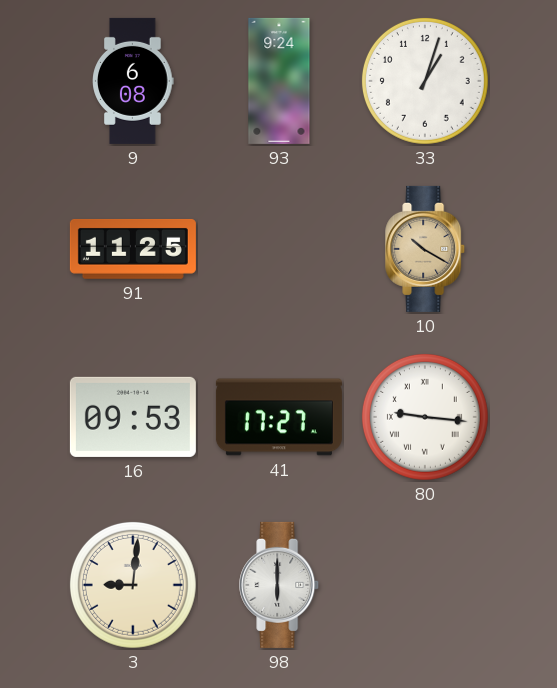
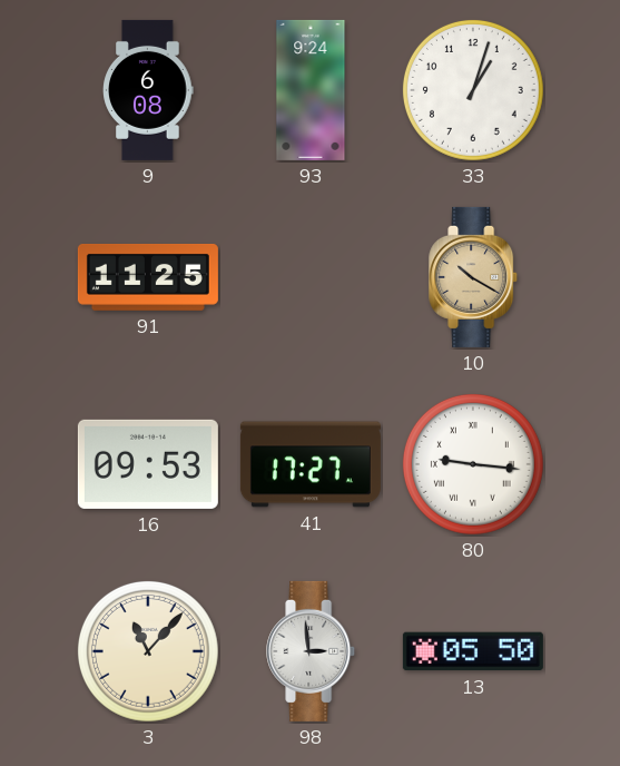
3: 9:01 -> 11:07 (148, 651)
98: 6:00 -> 2:59 (312, 651)
13: none -> 05:50 (473, 651)
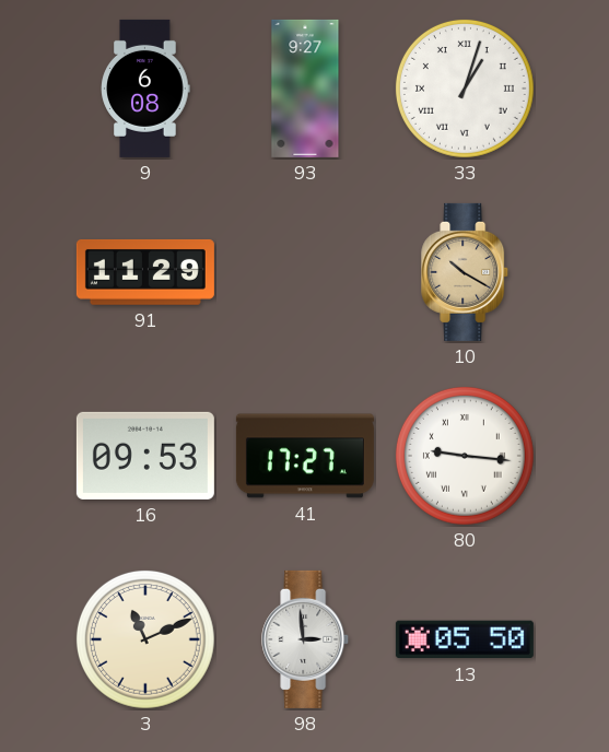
93: 9:24 -> 9:27 (305, 89)
33 numerals: Arabic -> Roman (465, 89)
91: 11:25 -> 11:29 (145, 272)
3: 11:07 -> 11:11 (145, 639)
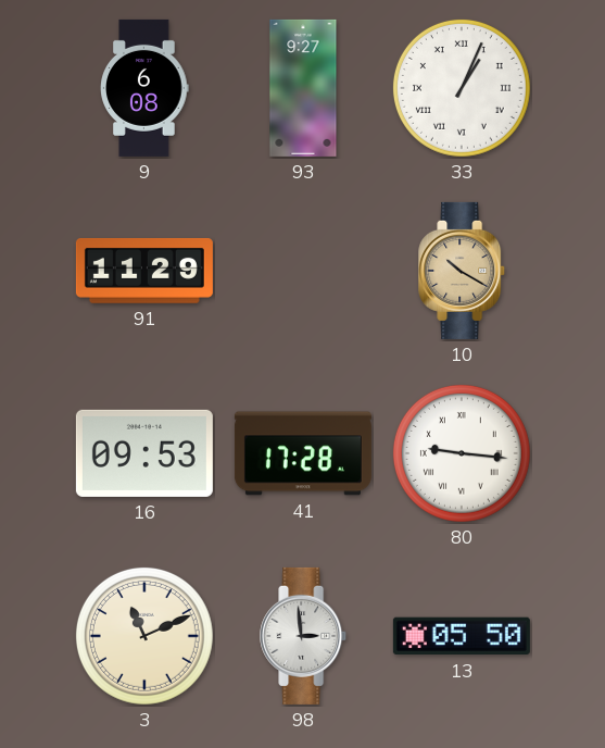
33: 1:03 -> 1:04 (462, 88)
41: 17:27 -> 17:28 (303, 453)
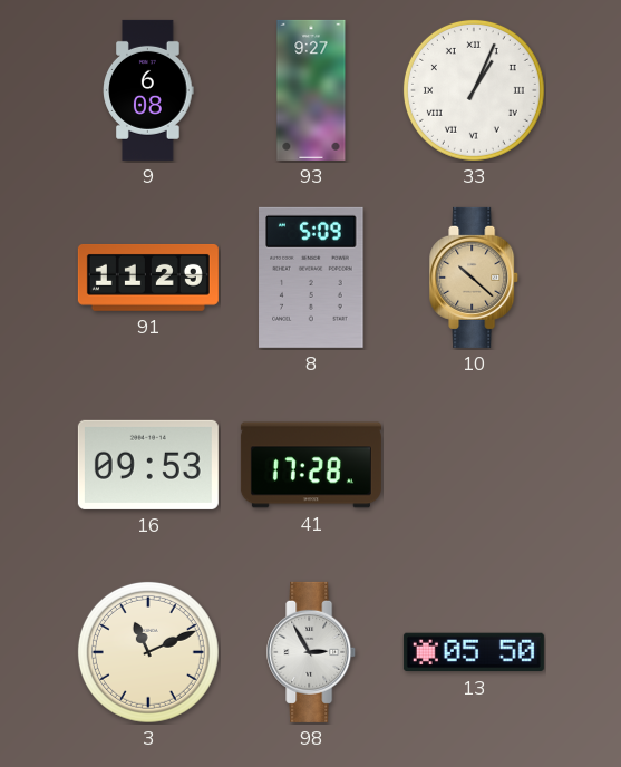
8: none -> 5:09 (311, 278)
10: 10:20 -> 10:22 (475, 278)
80: 9:16 -> none (462, 453)
98: 2:59 -> 2:55 (312, 652)
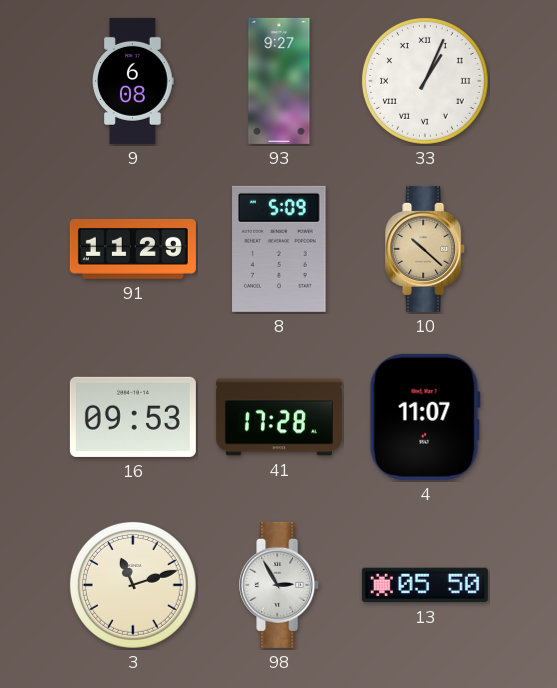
4: none -> 11:07 (425, 417)
3: 11:11 -> 11:12 (133, 585)
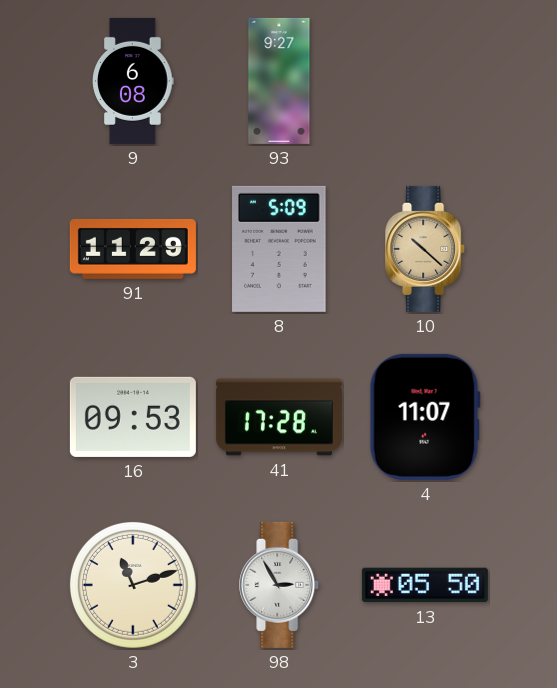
33: 1:04 -> none (425, 81)
